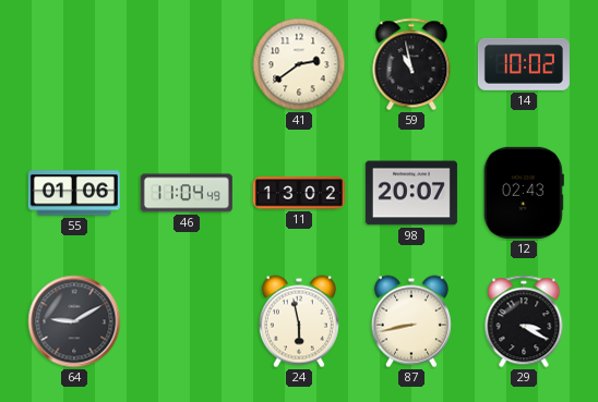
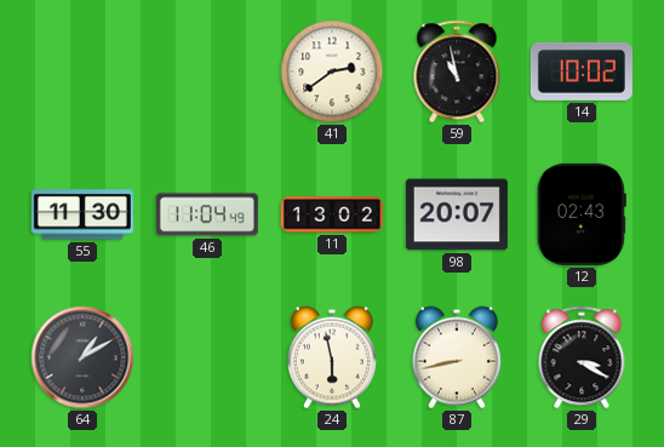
55: 01:06 -> 11:30 (82, 214)
64: 9:10 -> 1:10 (82, 357)
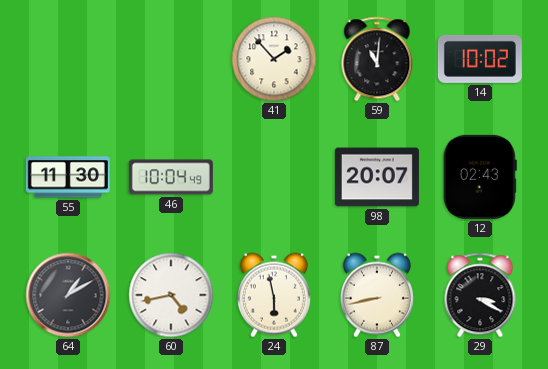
41: 2:39 -> 1:53 (274, 59)
59: 10:58 -> 11:01 (377, 59)
46: 11:04 -> 10:04 (171, 177)
11: 13:02 -> none (332, 214)
60: none -> 4:43 (171, 295)
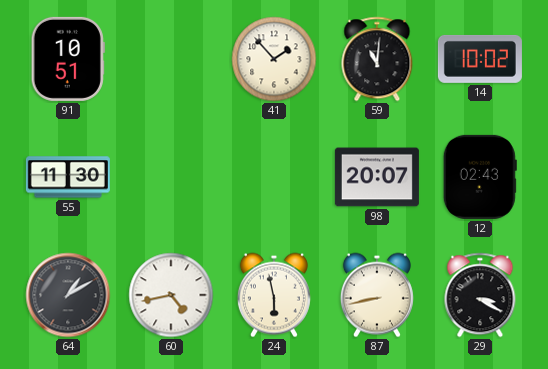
91: none -> 10:51 (68, 59)
46: 10:04 -> none (171, 177)
